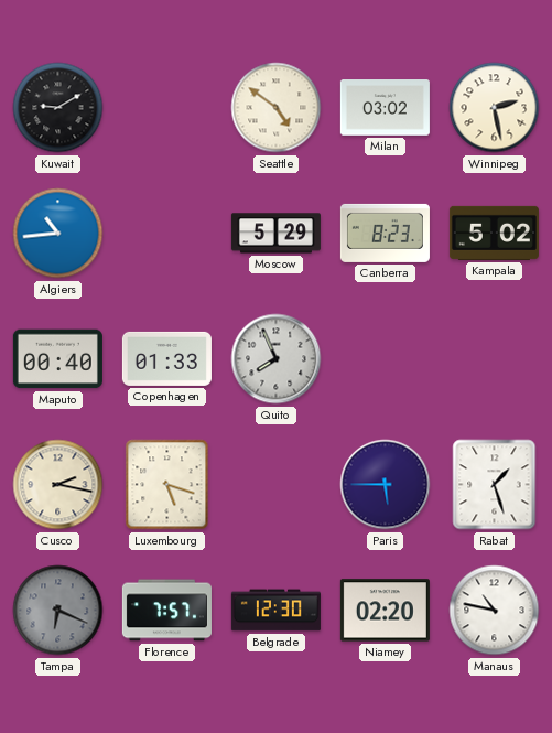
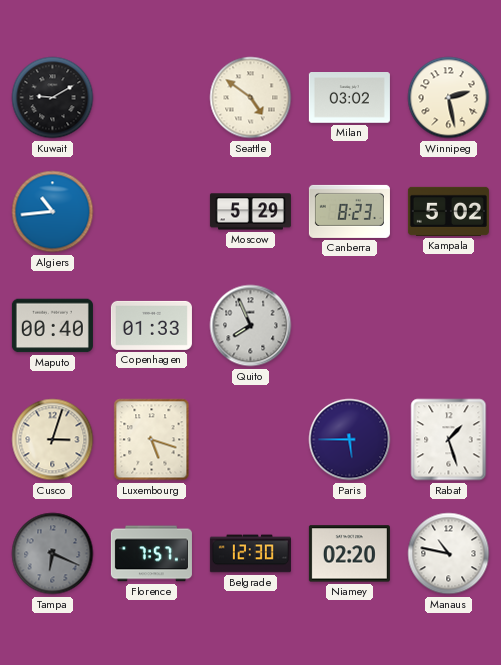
Cusco: 2:17 -> 3:03 (53, 440)
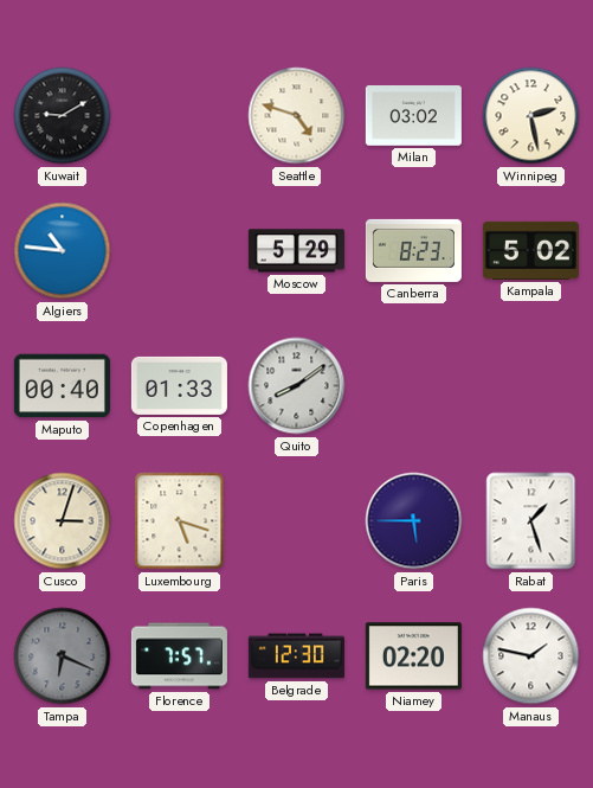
Seattle: 4:51 -> 4:48 (297, 116)
Algiers: 10:44 -> 10:46 (63, 251)
Quito: 7:56 -> 8:09 (297, 386)
Manaus: 10:47 -> 1:47 (531, 656)
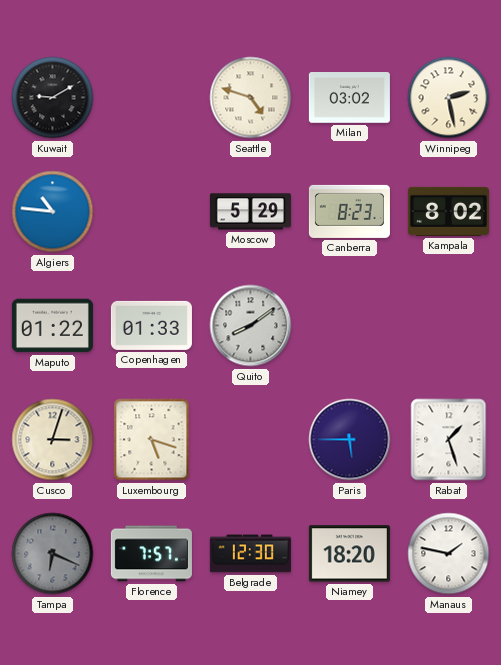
Kampala: 5:02 -> 8:02 (448, 211)
Maputo: 00:40 -> 01:22 (52, 326)
Niamey: 02:20 -> 18:20 (349, 554)
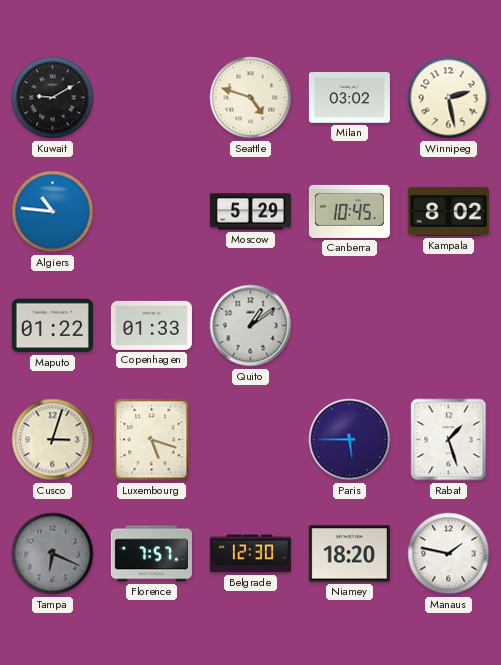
Canberra: 8:23 -> 10:45 (349, 211)
Quito: 8:09 -> 1:09 (251, 326)
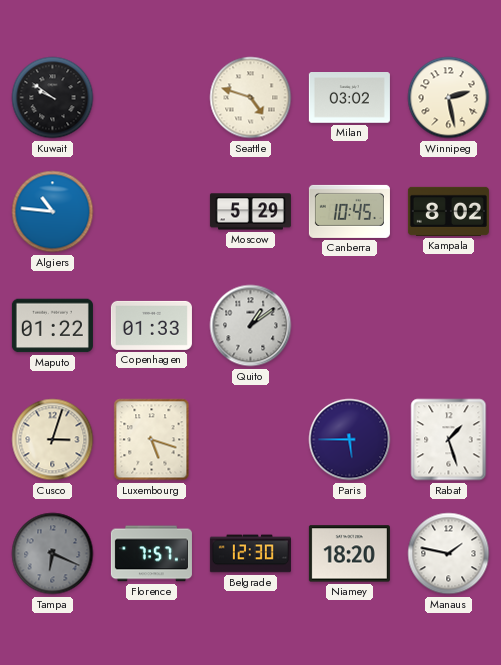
Kuwait: 9:10 -> 9:51 (53, 98)
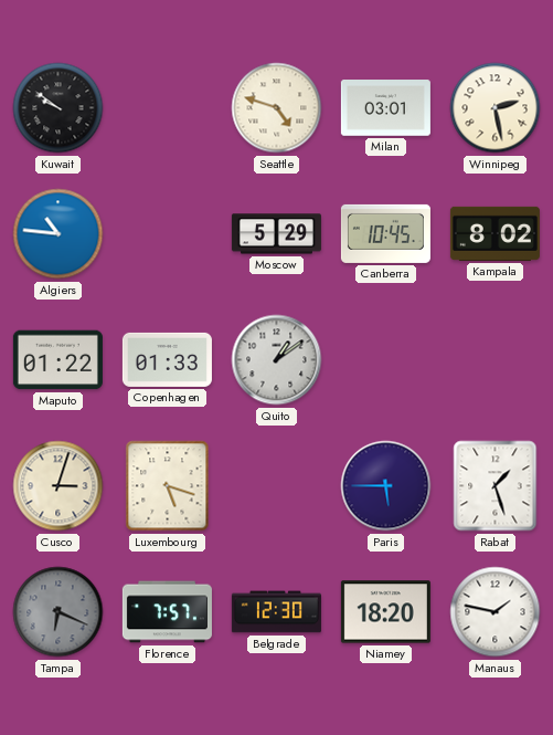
Milan: 03:02 -> 03:01 (385, 108)
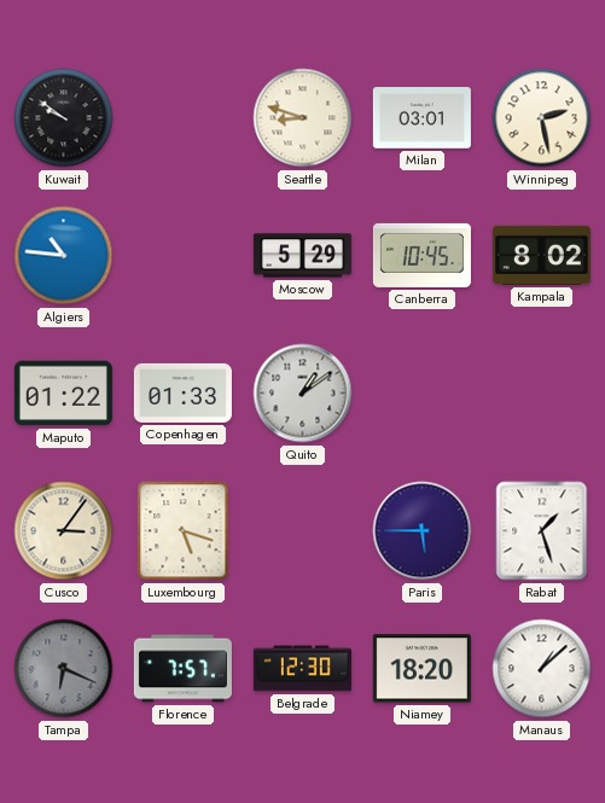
Seattle: 4:48 -> 8:48 (303, 118)
Cusco: 3:03 -> 3:06 (64, 531)
Manaus: 1:47 -> 1:08 (542, 669)
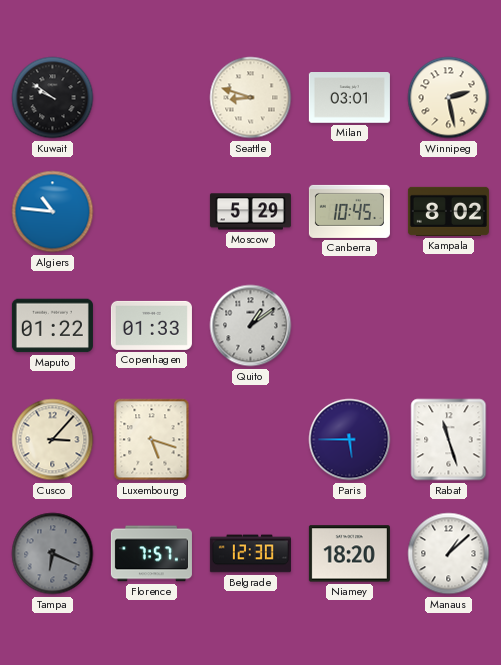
Cusco: 3:06 -> 3:07 (53, 440)
Rabat: 1:27 -> 11:27 (449, 440)
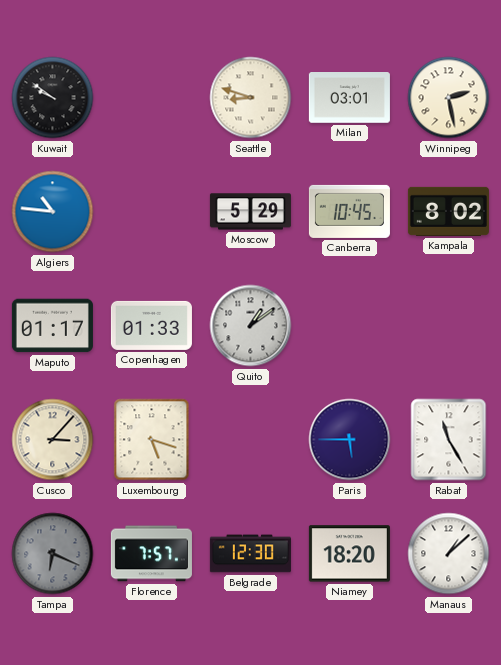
Maputo: 01:22 -> 01:17 (52, 326)
Rabat: 11:27 -> 11:25 (449, 440)
